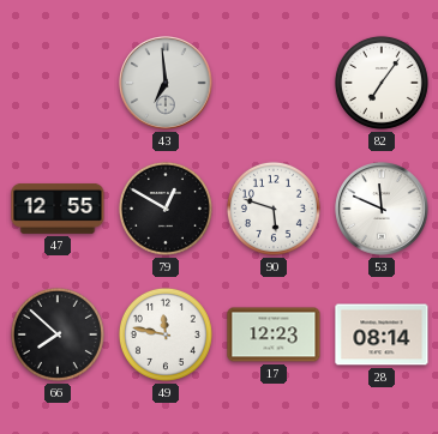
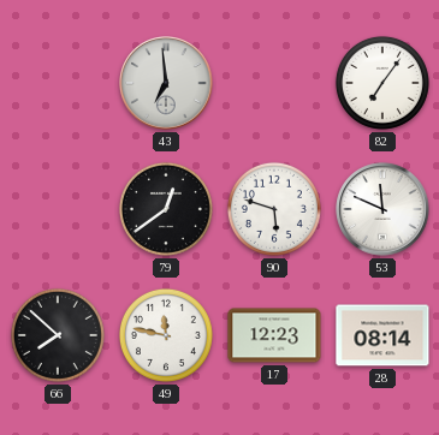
47: 12:55 -> none (58, 210)
79: 12:50 -> 12:39 (166, 209)
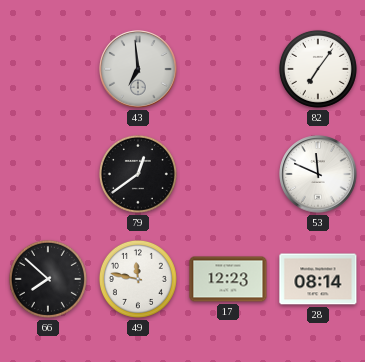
90: 5:48 -> none (274, 209)
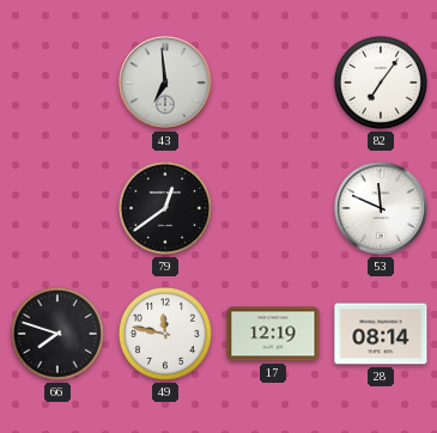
66: 7:52 -> 7:48 (57, 334)
17: 12:23 -> 12:19 (273, 334)
